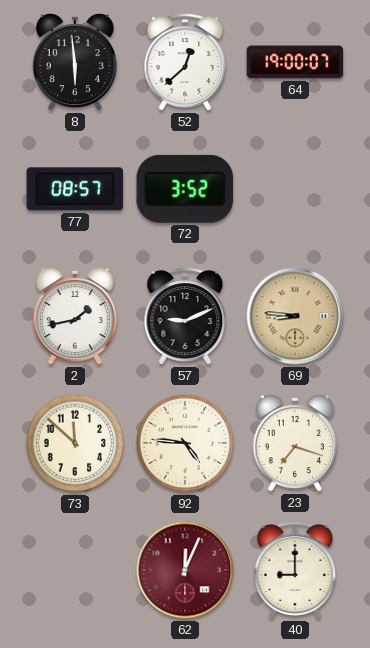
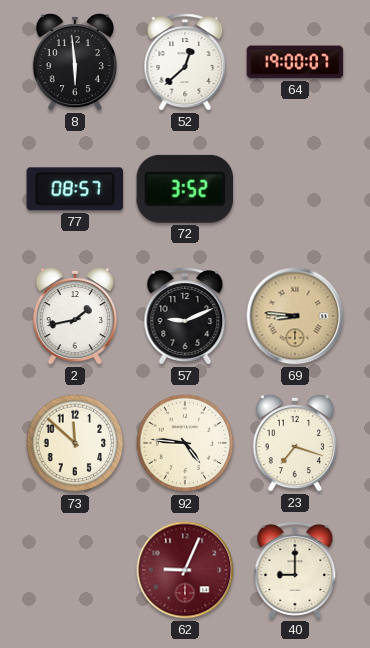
62: 12:04 -> 9:04 (185, 570)
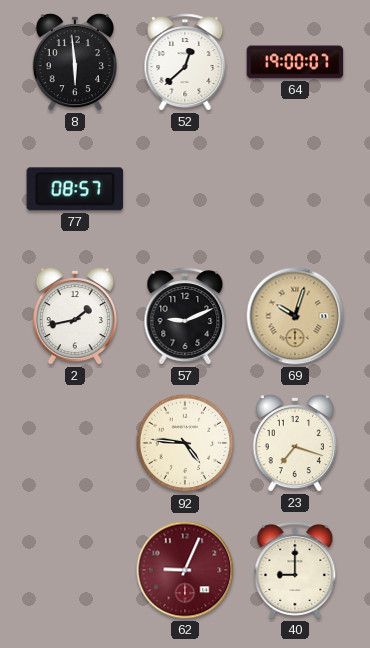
72: 3:52 -> none (184, 189)
69: 8:46 -> 10:03 (295, 316)
73: 11:52 -> none (75, 443)
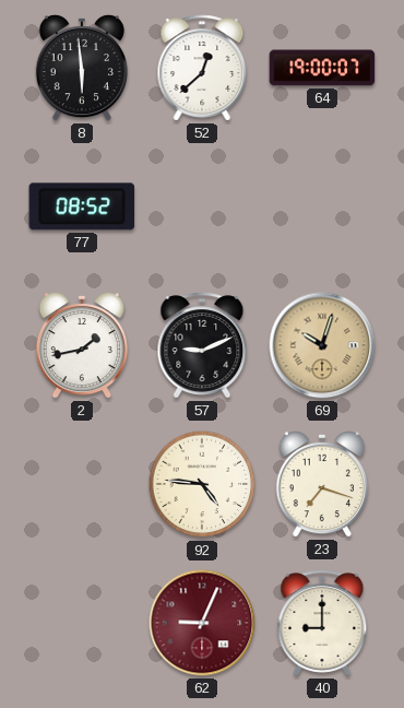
77: 08:57 -> 08:52 (82, 206)
